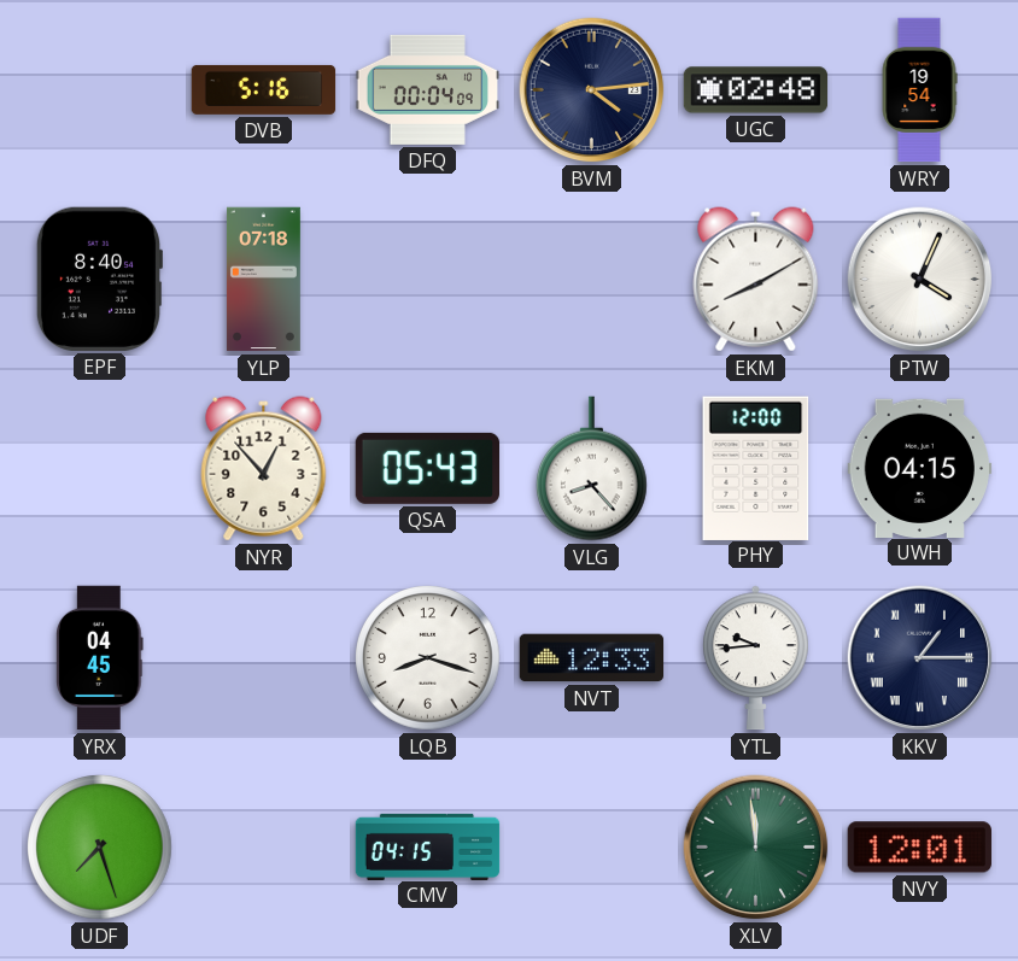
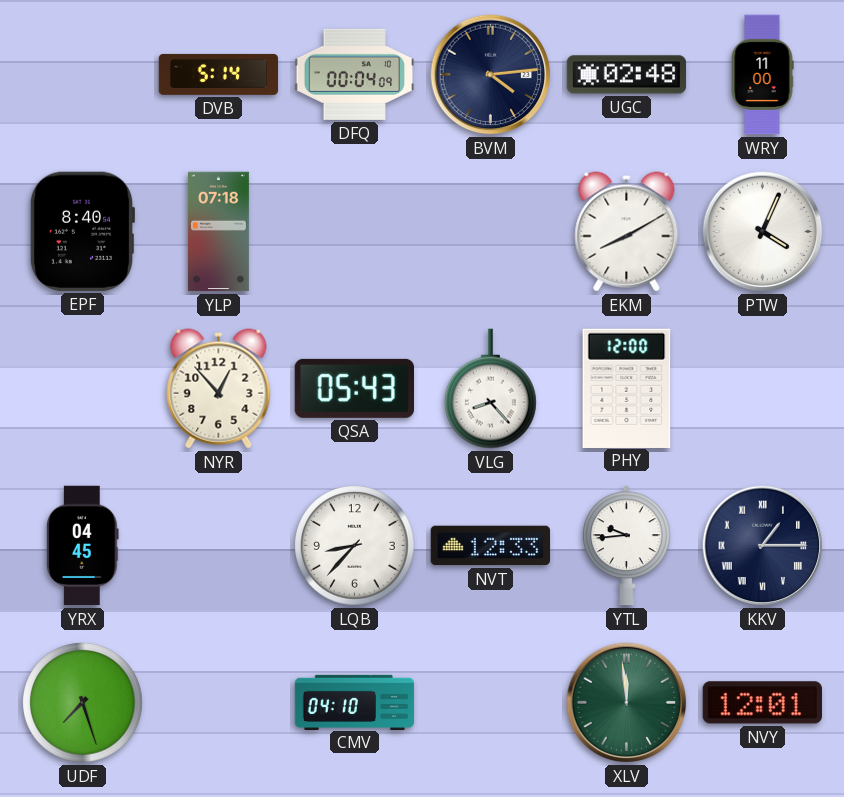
DVB: 5:16 -> 5:14 (219, 74)
WRY: 19:54 -> 11:00 (762, 75)
UWH: 04:15 -> none (920, 468)
LQB: 8:18 -> 8:37 (355, 546)
CMV: 04:15 -> 04:10 (355, 702)
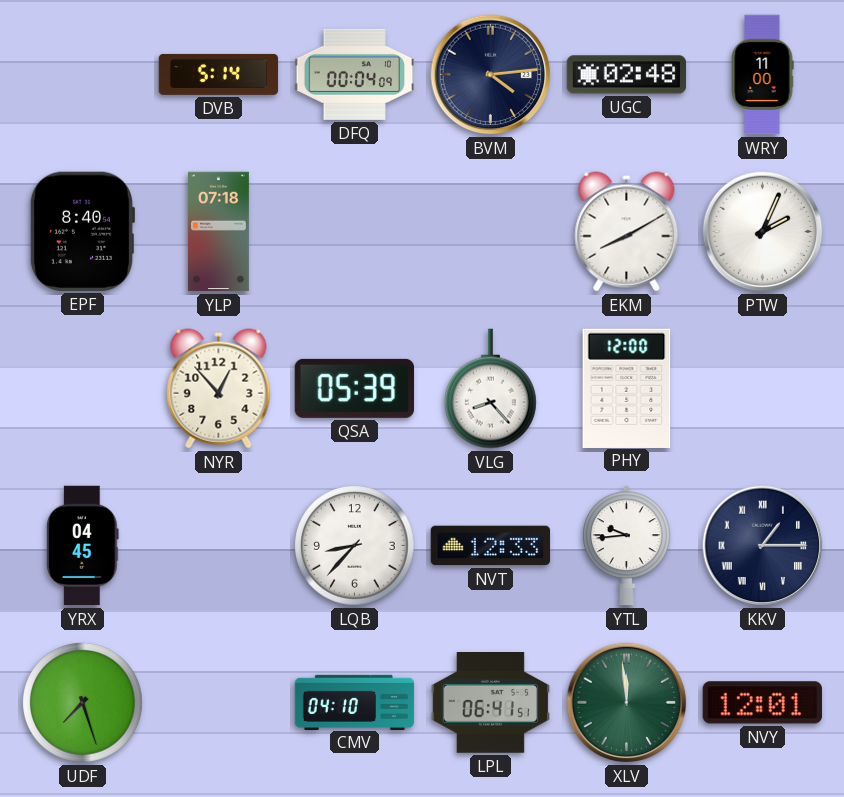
PTW: 4:04 -> 2:04 (763, 232)
QSA: 05:43 -> 05:39 (354, 388)
LPL: none -> 06:41 (490, 703)
